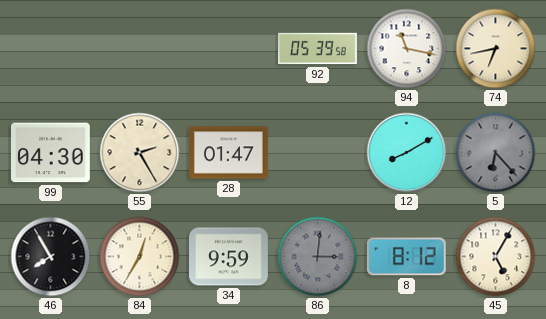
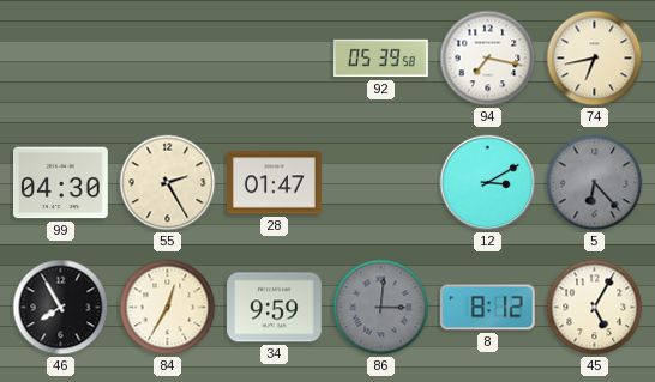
94: 11:17 -> 7:17 (488, 59)
12: 8:10 -> 3:10 (488, 183)
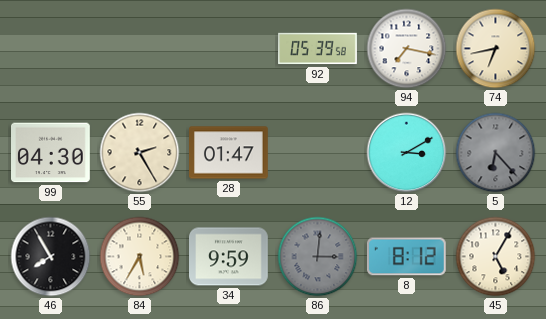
84: 12:35 -> 5:35 (140, 257)
